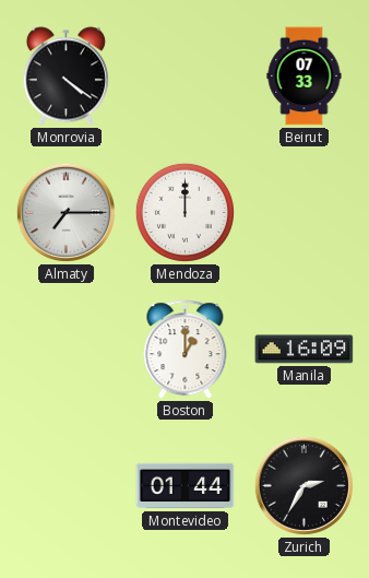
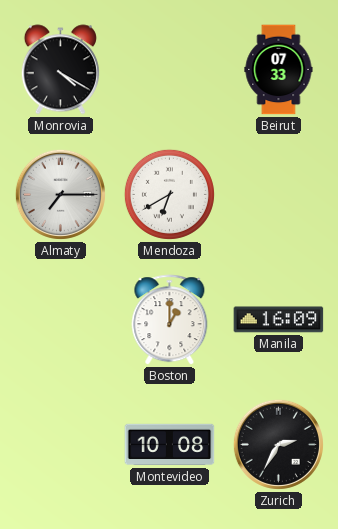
Monrovia: 4:21 -> 4:20 (60, 70)
Mendoza: 12:00 -> 6:40 (169, 194)
Montevideo: 01:44 -> 10:08 (170, 445)
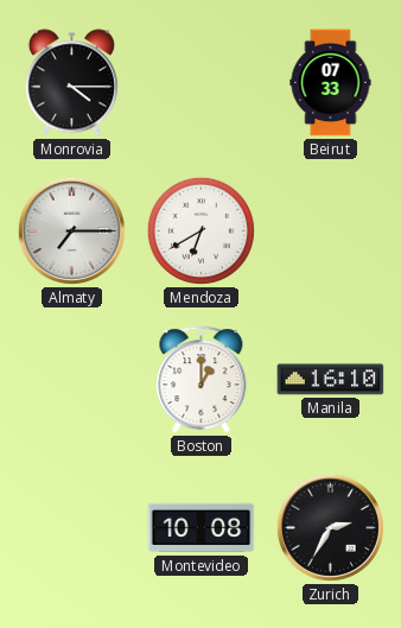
Monrovia: 4:20 -> 4:15 (71, 83)
Manila: 16:09 -> 16:10 (331, 380)
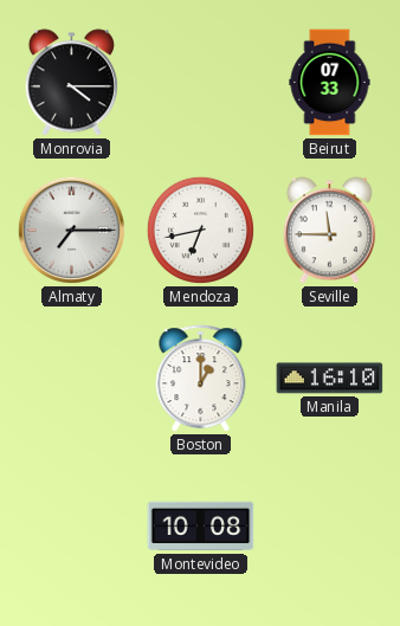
Mendoza: 6:40 -> 6:43 (200, 230)
Seville: none -> 11:45 (329, 231)
Zurich: 2:35 -> none (330, 527)
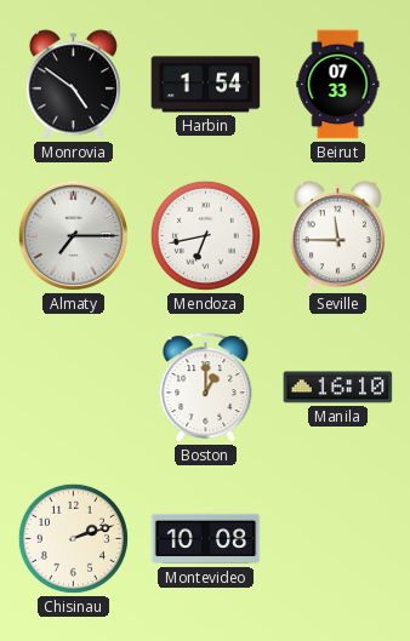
Monrovia: 4:15 -> 4:51 (73, 85)
Harbin: none -> 1:54 (206, 85)
Chisinau: none -> 2:12 (73, 538)
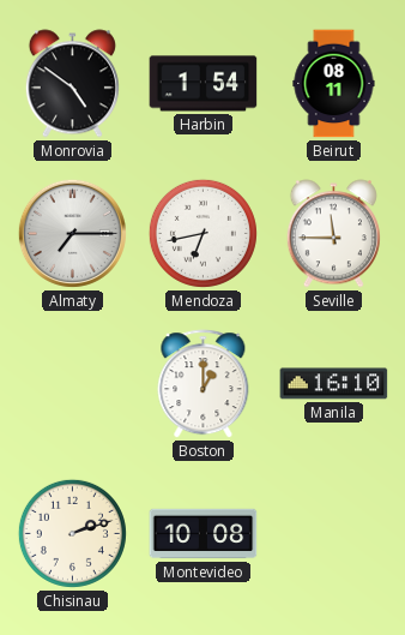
Beirut: 07:33 -> 08:11 (334, 84)
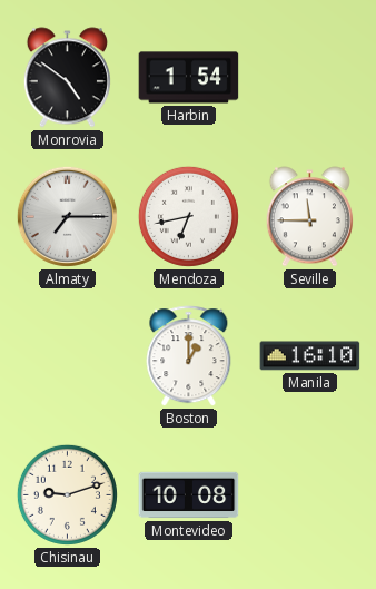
Beirut: 08:11 -> none (334, 84)
Chisinau: 2:12 -> 9:12 (67, 494)
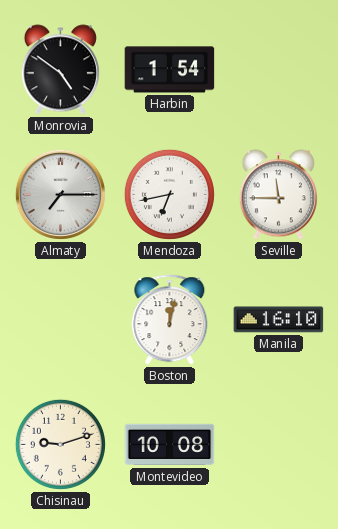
Boston: 1:00 -> 12:02 (170, 320)
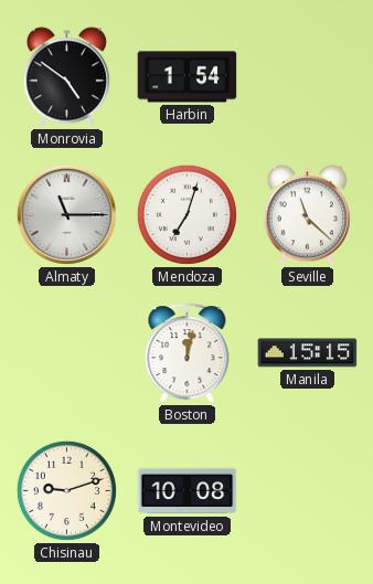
Almaty: 7:15 -> 11:15 (66, 214)
Mendoza: 6:43 -> 7:03 (186, 214)
Seville: 11:45 -> 11:22 (307, 215)
Manila: 16:10 -> 15:15 (308, 353)
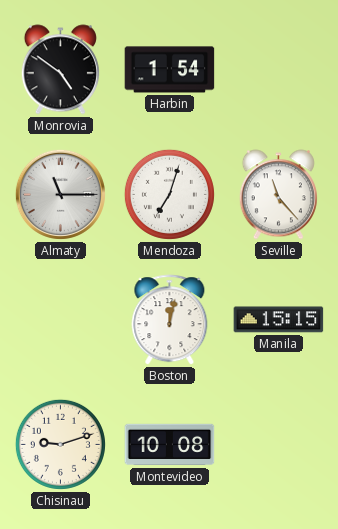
Seville: 11:22 -> 11:23 (278, 195)
